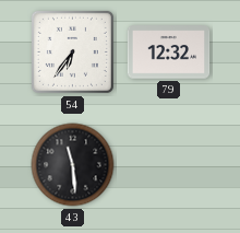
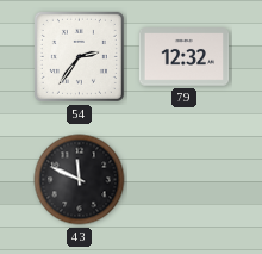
54: 6:36 -> 2:36 (79, 56)
43: 11:29 -> 11:49 (80, 180)
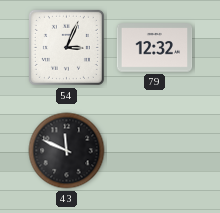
54: 2:36 -> 3:04 (66, 47)
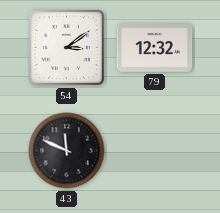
54: 3:04 -> 3:09 (66, 47)
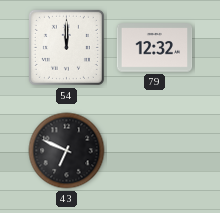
54: 3:09 -> 12:00 (66, 47)
43: 11:49 -> 6:49 (67, 151)
